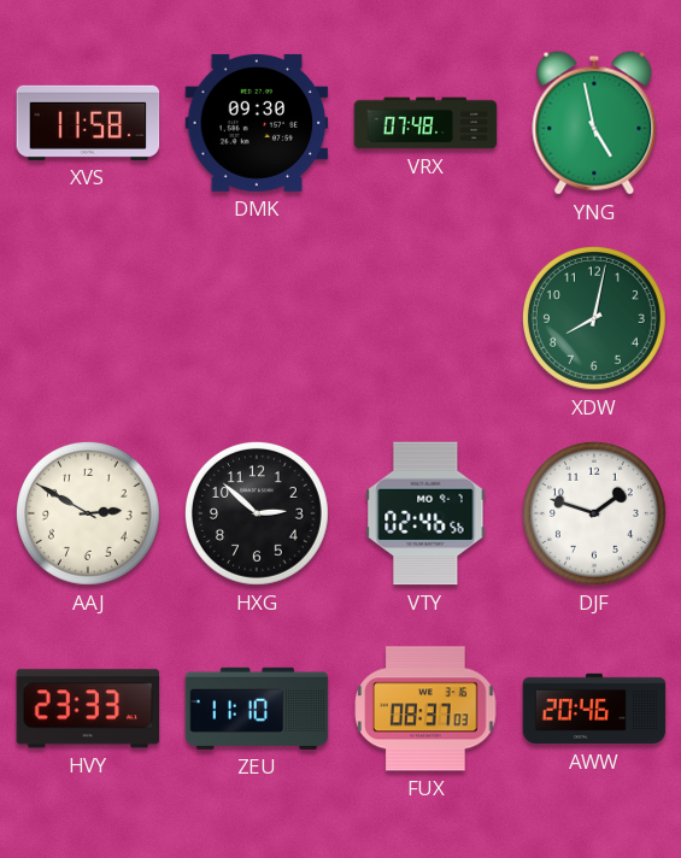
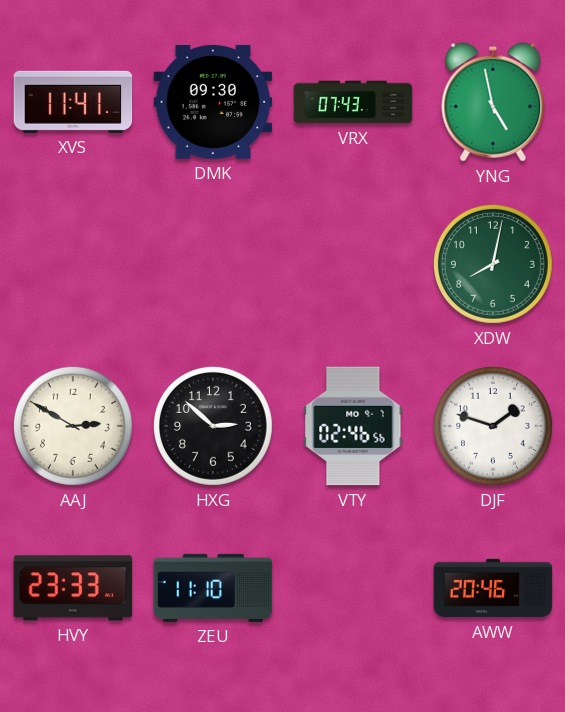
XVS: 11:58 -> 11:41 (73, 102)
VRX: 07:48 -> 07:43 (353, 102)
FUX: 08:37 -> none (425, 709)
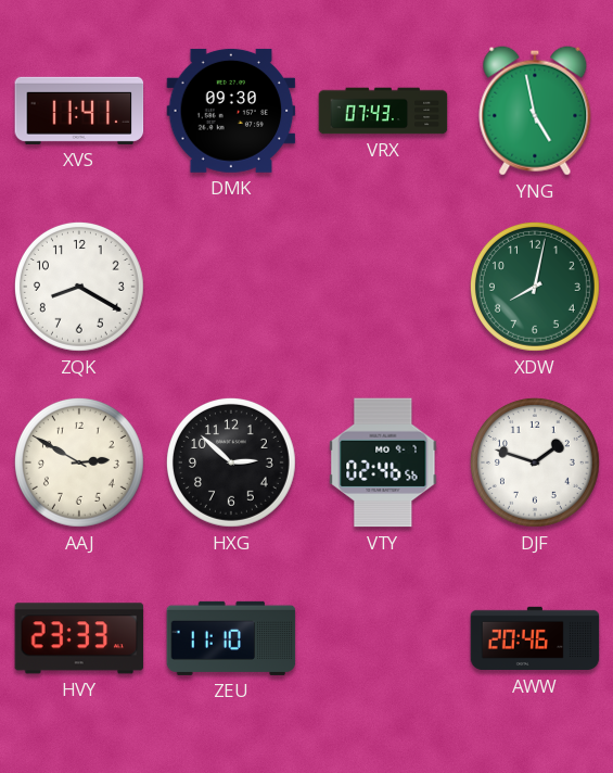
ZQK: none -> 8:20 (79, 287)
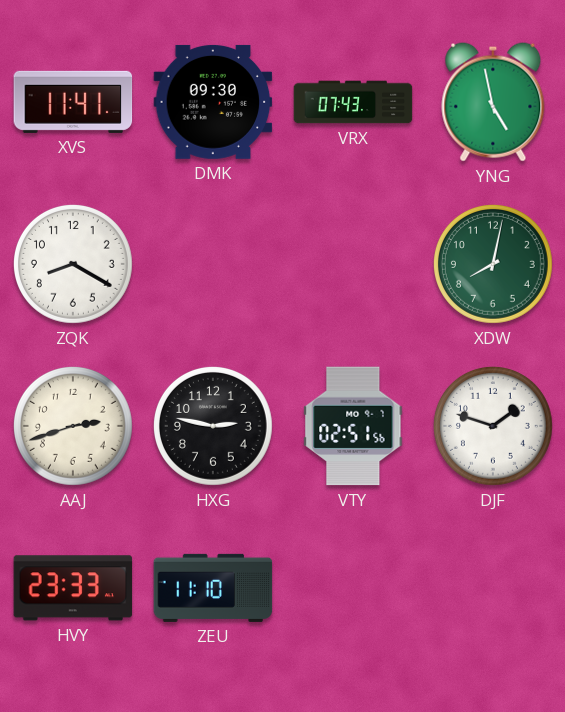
AAJ: 2:50 -> 2:42 (73, 426)
HXG: 2:52 -> 2:47 (213, 426)
VTY: 02:46 -> 02:51 (353, 426)
AWW: 20:46 -> none (535, 638)
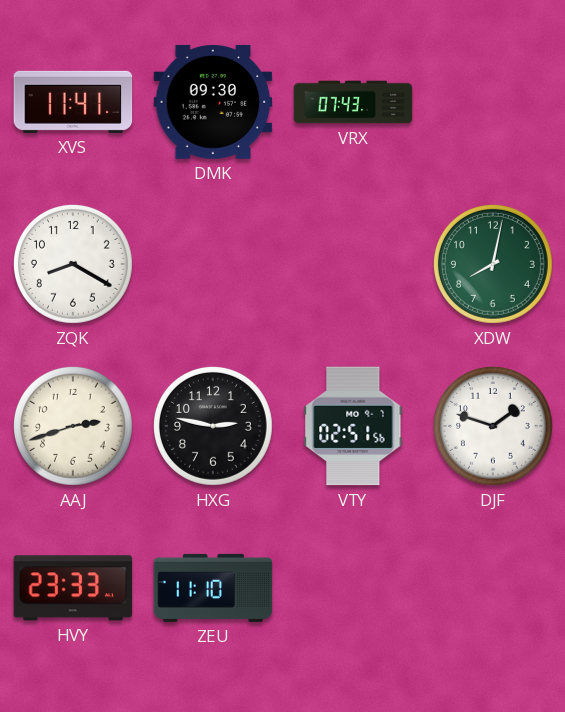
YNG: 4:58 -> none (493, 102)
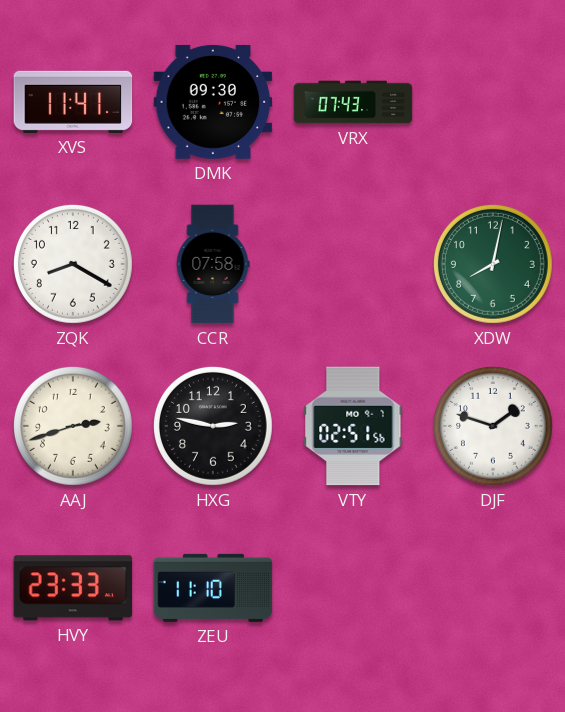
CCR: none -> 07:58 (213, 264)
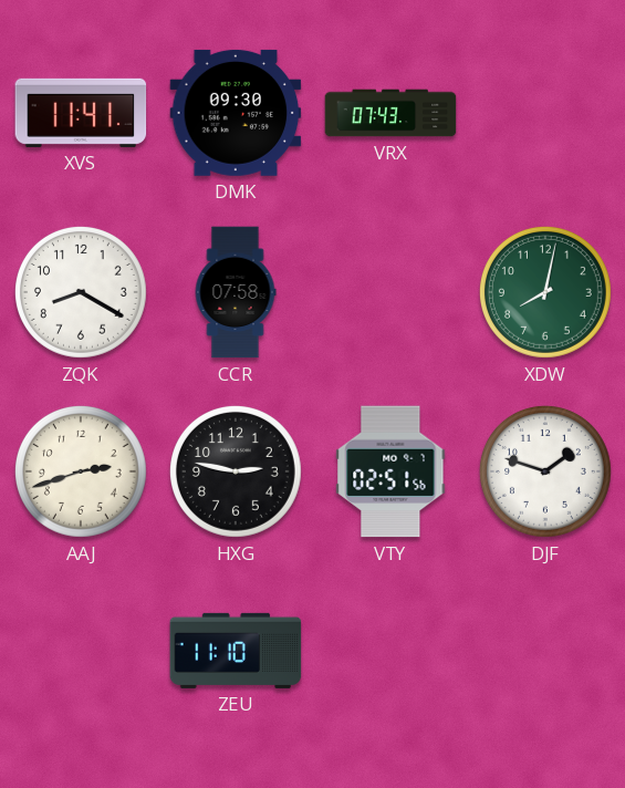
HVY: 23:33 -> none (73, 588)
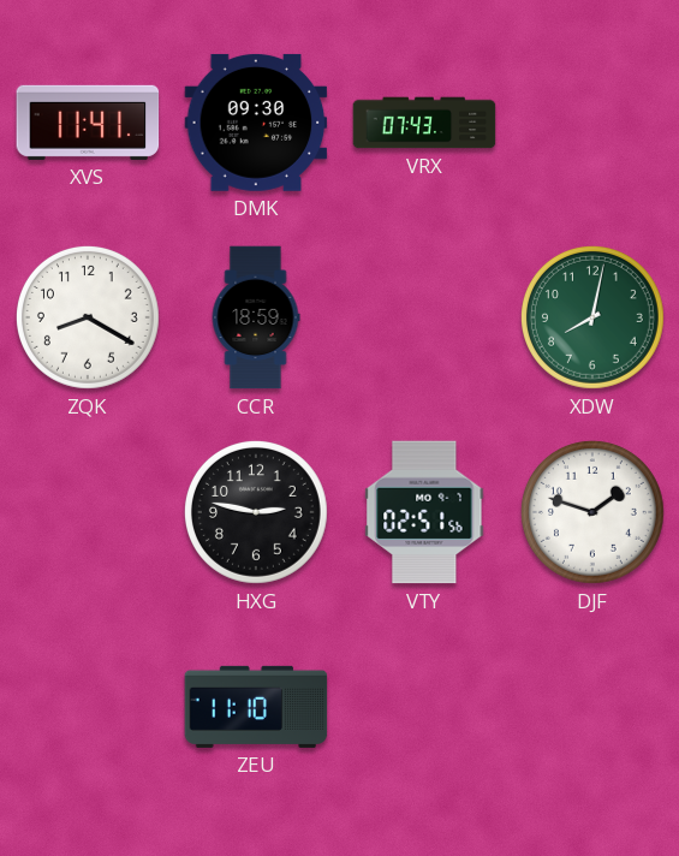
CCR: 07:58 -> 18:59 (256, 317)
AAJ: 2:42 -> none (81, 471)
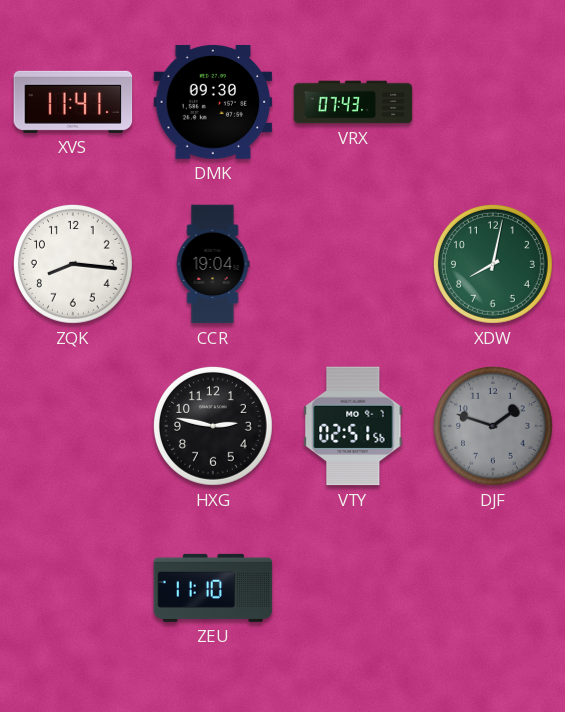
ZQK: 8:20 -> 8:16 (73, 264)
CCR: 18:59 -> 19:04 (213, 264)
DJF dial: white -> grey (493, 426)
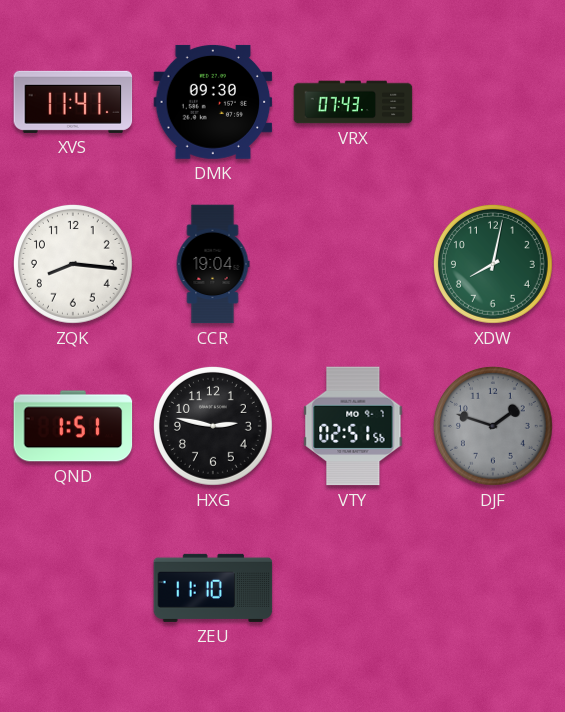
QND: none -> 1:51 (73, 426)
